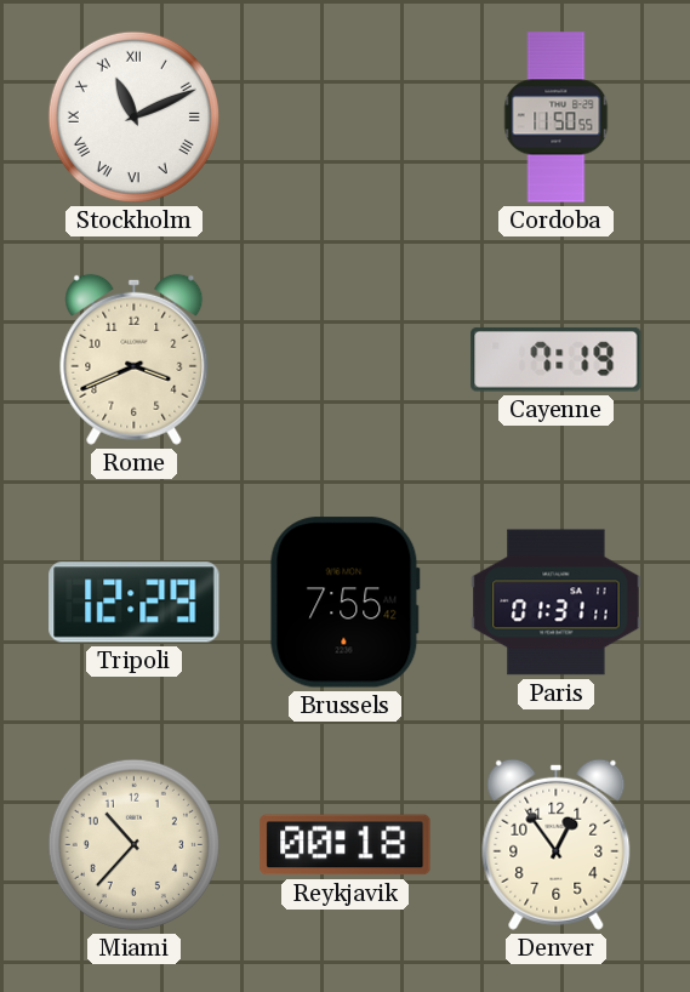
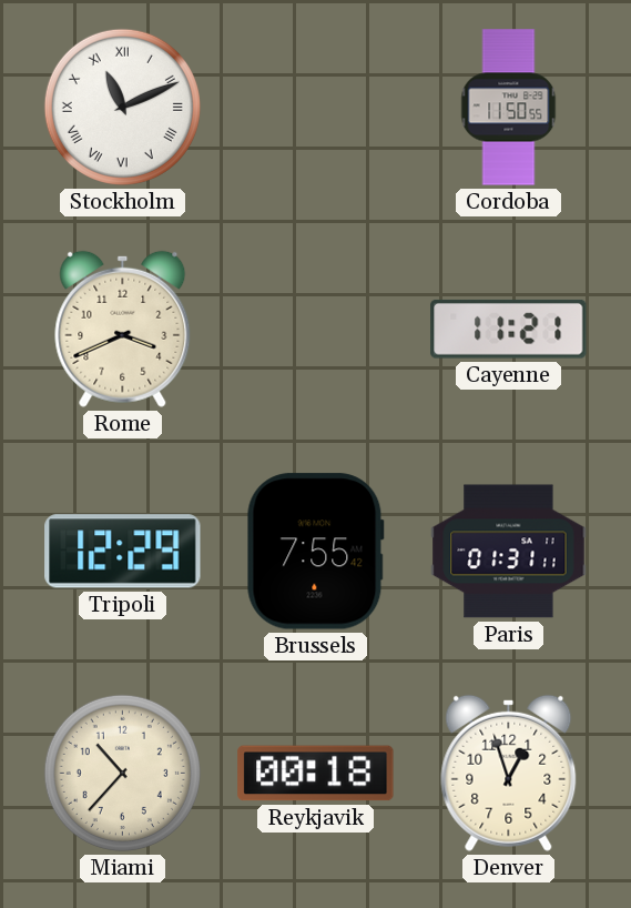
Cayenne: 7:19 -> 11:21 (509, 329)
Denver: 12:54 -> 12:57 (509, 773)
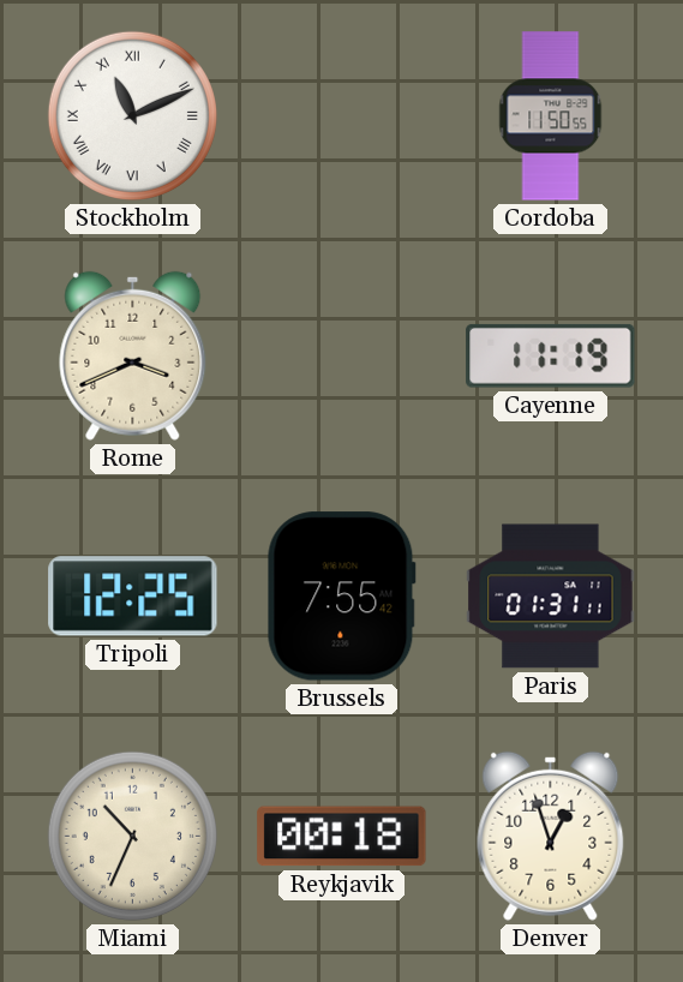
Cayenne: 11:21 -> 11:19 (551, 355)
Tripoli: 12:29 -> 12:25 (133, 597)
Miami: 10:37 -> 10:34 (132, 836)
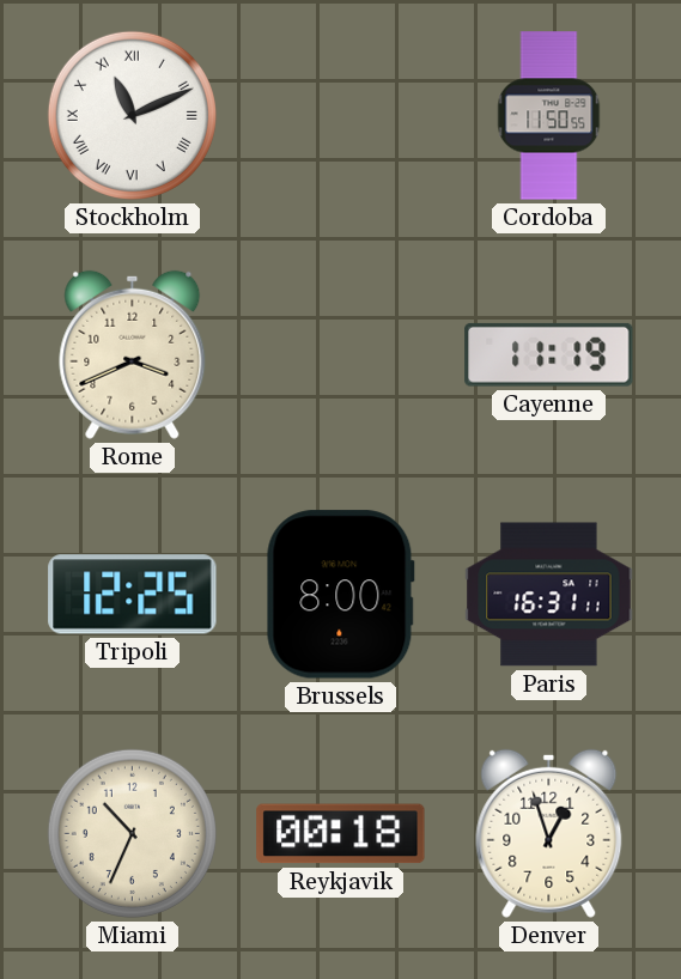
Brussels: 7:55 -> 8:00 (340, 595)
Paris: 01:31 -> 16:31 (549, 595)
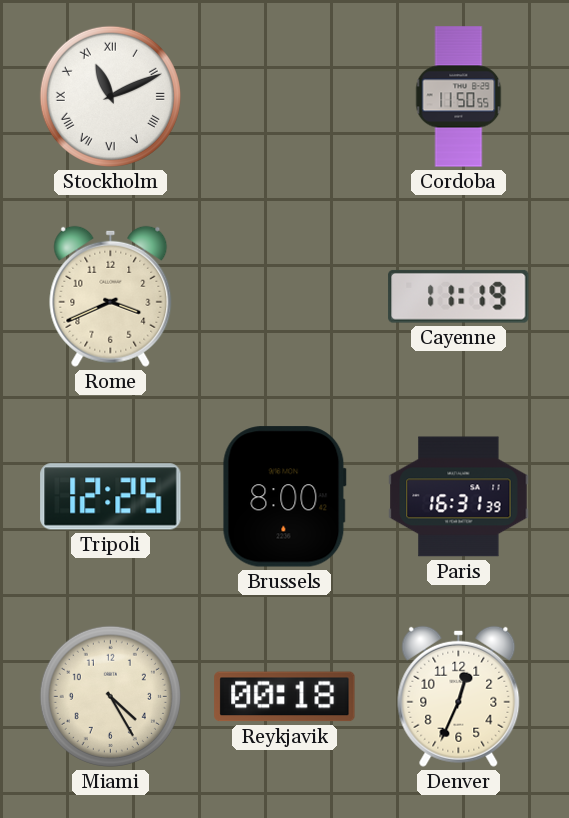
Paris: 16:31:11 -> 16:31:39 (459, 497)
Miami: 10:34 -> 4:25 (110, 696)
Denver: 12:57 -> 12:34 (459, 696)
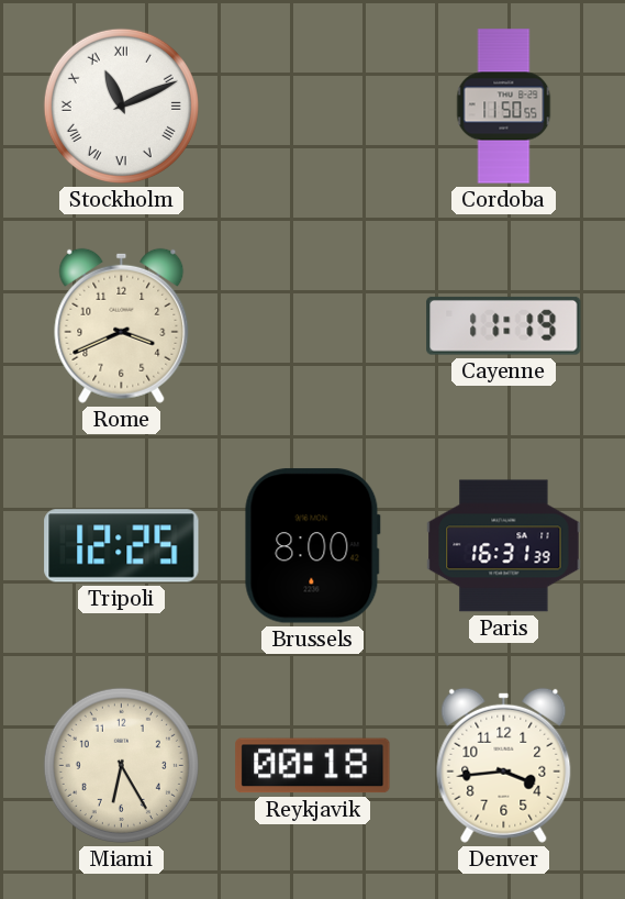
Miami: 4:25 -> 6:25 (121, 765)
Denver: 12:34 -> 3:44 (504, 765)
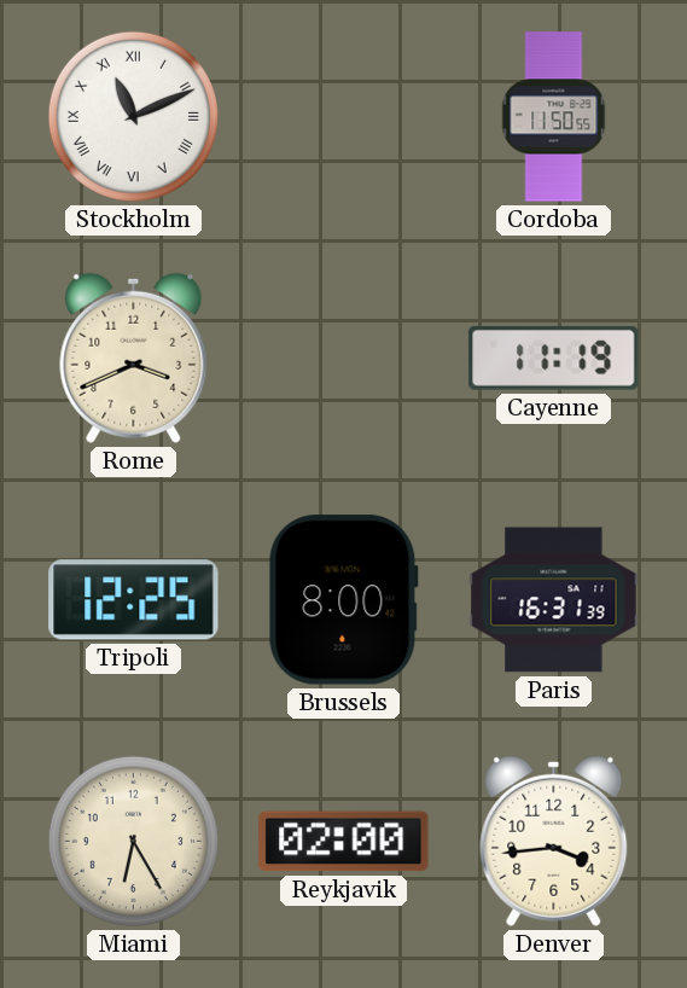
Reykjavik: 00:18 -> 02:00 (344, 842)
